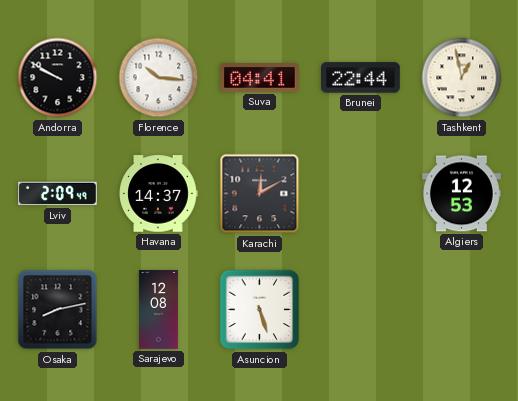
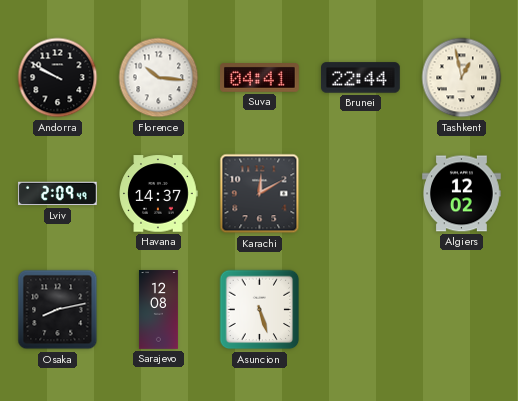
Algiers: 12:53 -> 12:02 (462, 194)
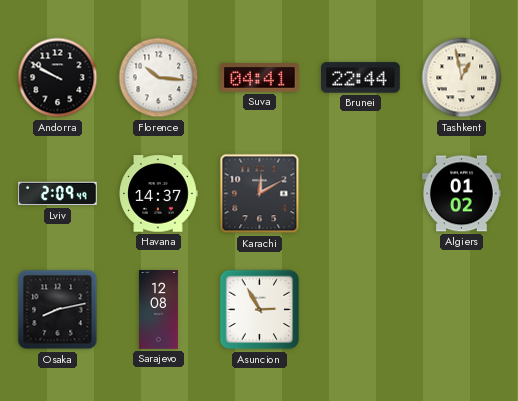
Algiers: 12:02 -> 01:02 (462, 194)
Asuncion: 5:27 -> 2:55 (260, 310)
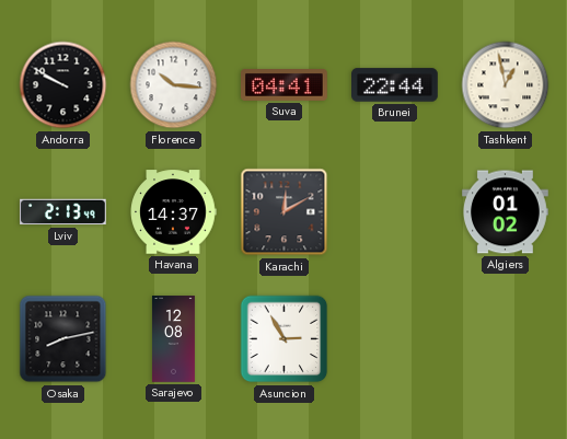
Lviv: 2:09 -> 2:13 (63, 212)
